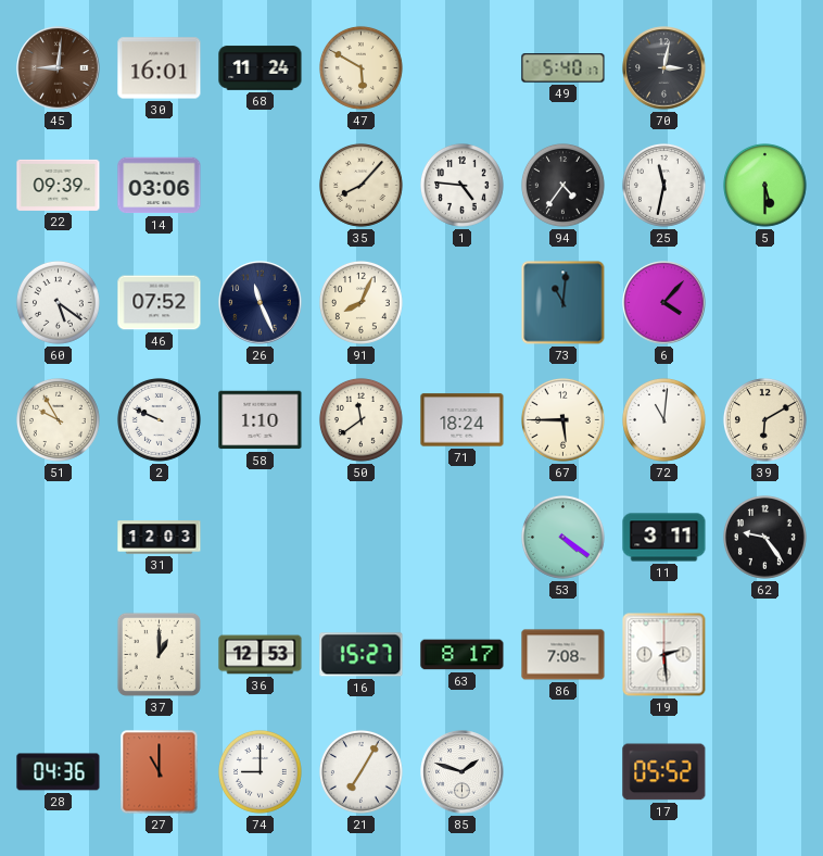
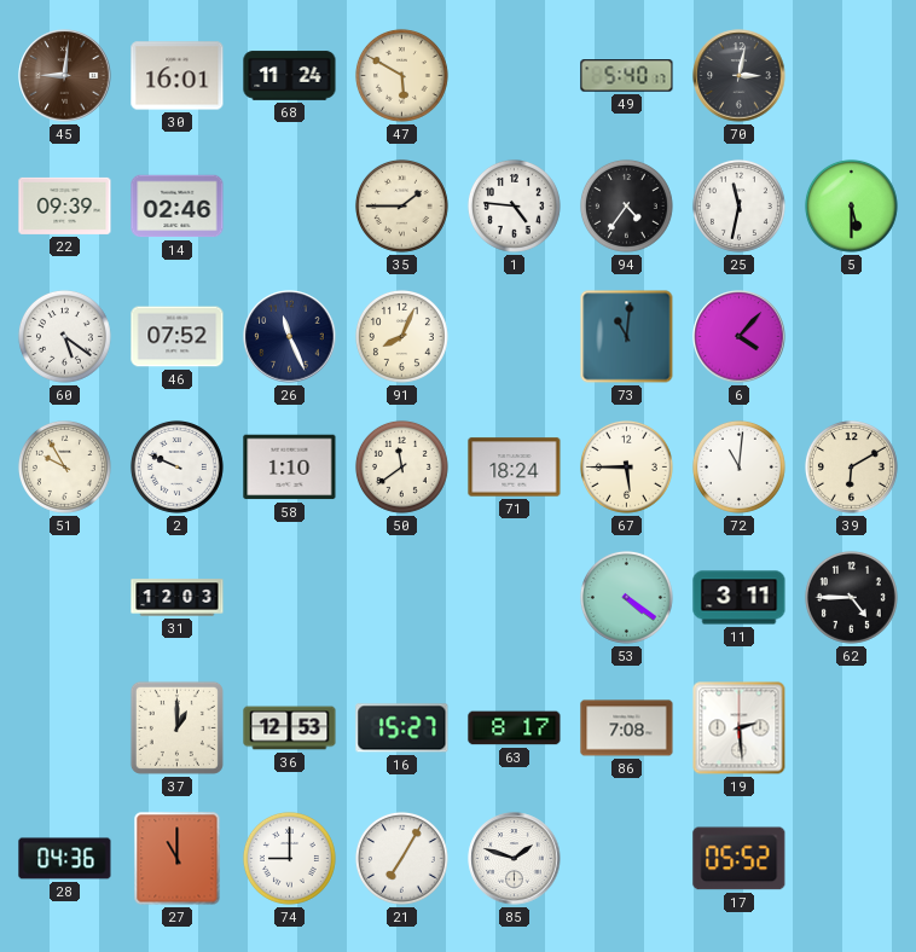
14: 03:06 -> 02:46 (178, 207)
35: 8:07 -> 1:45 (401, 205)
62: 9:24 -> 4:45 (851, 597)
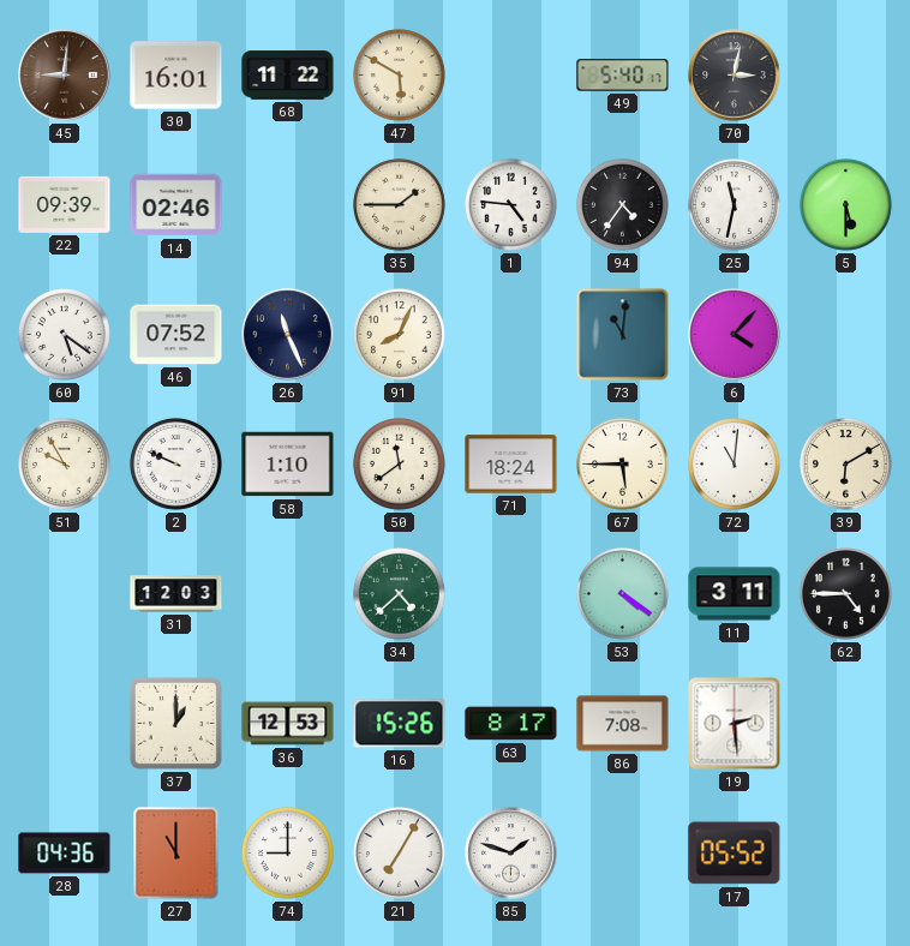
68: 11:24 -> 11:22 (288, 76)
34: none -> 4:38 (399, 593)
16: 15:27 -> 15:26 (400, 724)
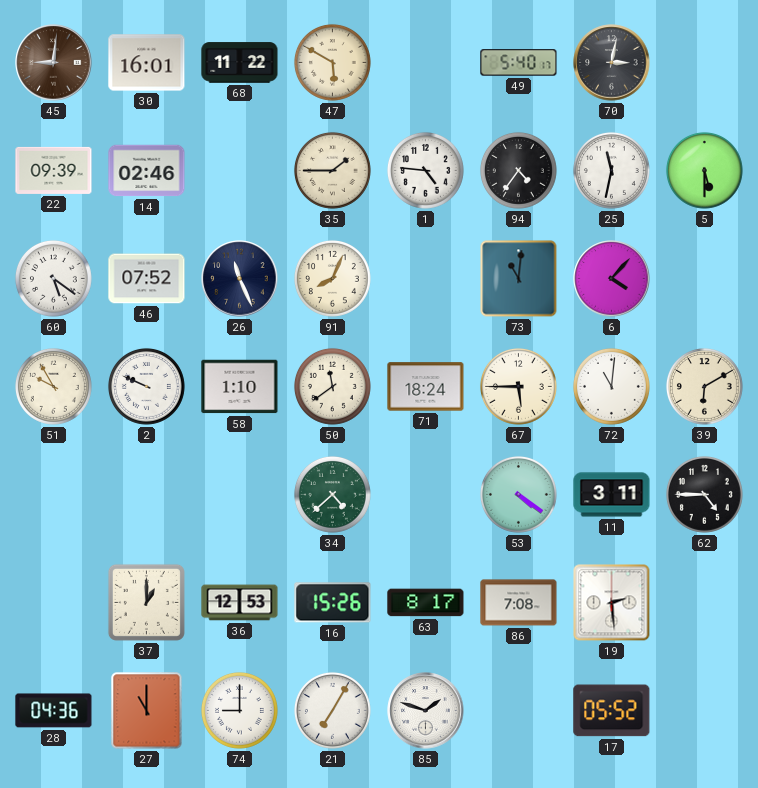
31: 12:03 -> none (176, 594)
